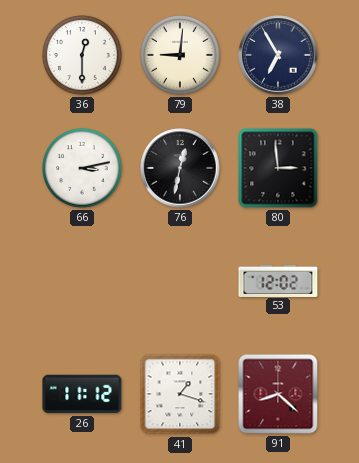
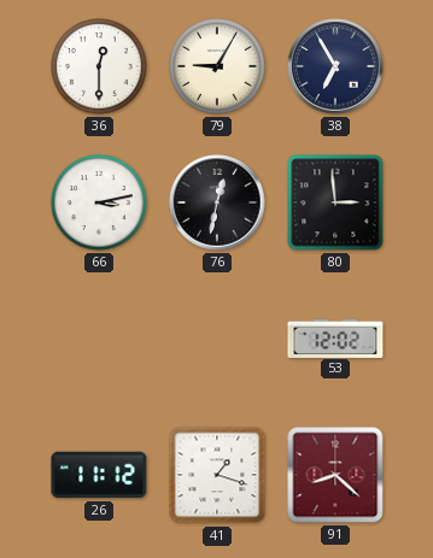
79: 9:01 -> 9:05 (218, 67)
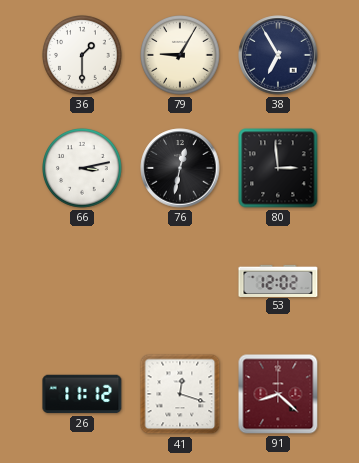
36: 12:30 -> 1:30 (83, 56)
41: 1:18 -> 12:18 (180, 394)
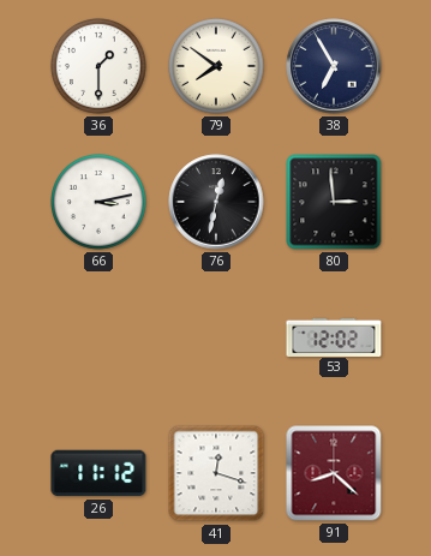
79: 9:05 -> 7:51 (217, 67)
